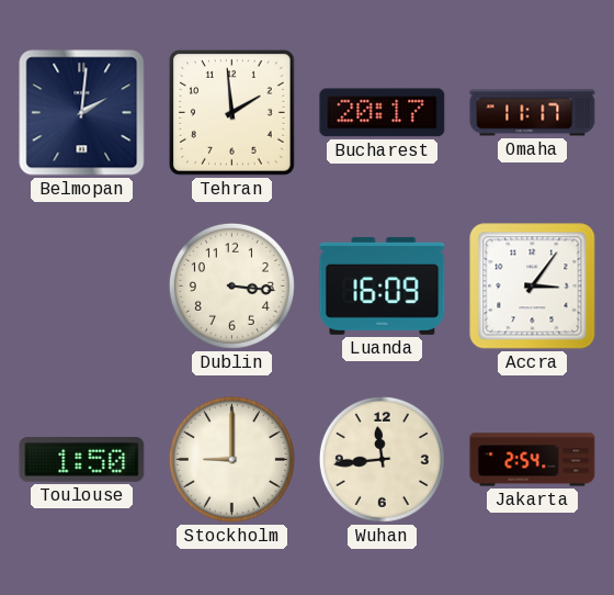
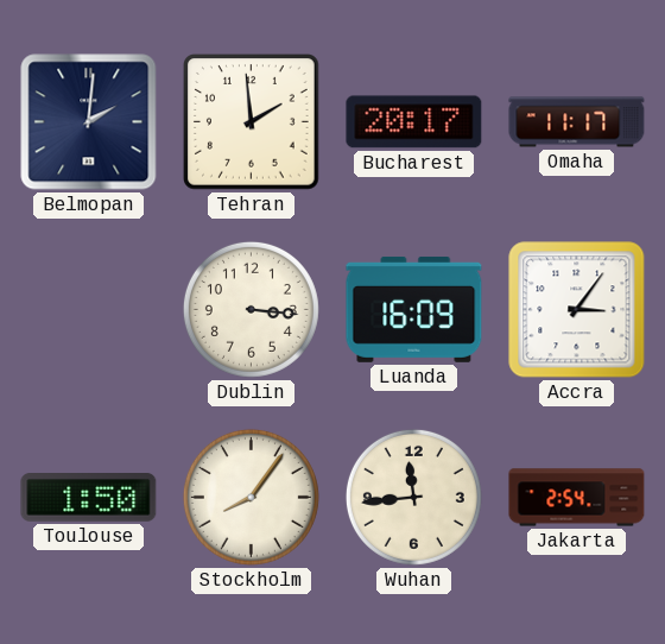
Stockholm: 9:00 -> 8:06 (251, 497)
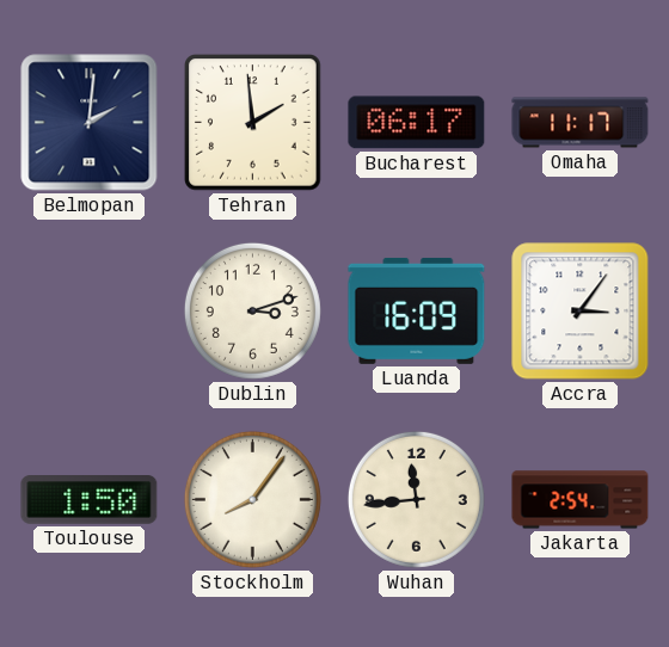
Bucharest: 20:17 -> 06:17 (417, 123)
Dublin: 3:16 -> 3:12 (252, 310)
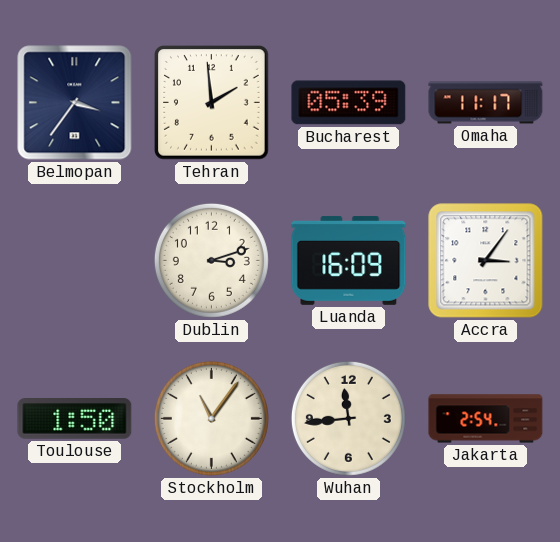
Belmopan: 2:01 -> 3:36 (75, 103)
Bucharest: 06:17 -> 05:39 (349, 103)
Stockholm: 8:06 -> 11:06 (211, 418)
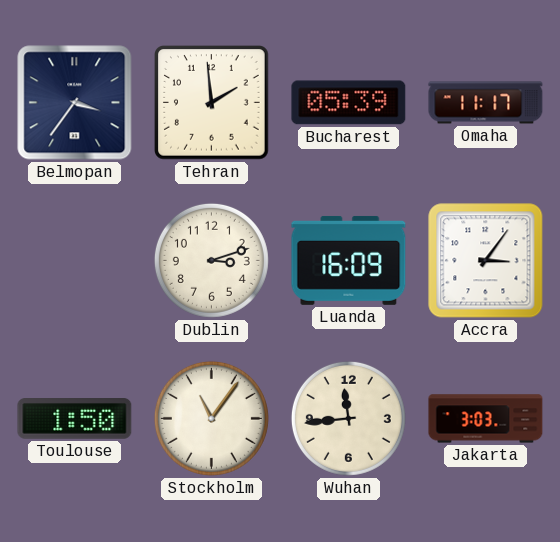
Jakarta: 2:54 -> 3:03 (486, 419)
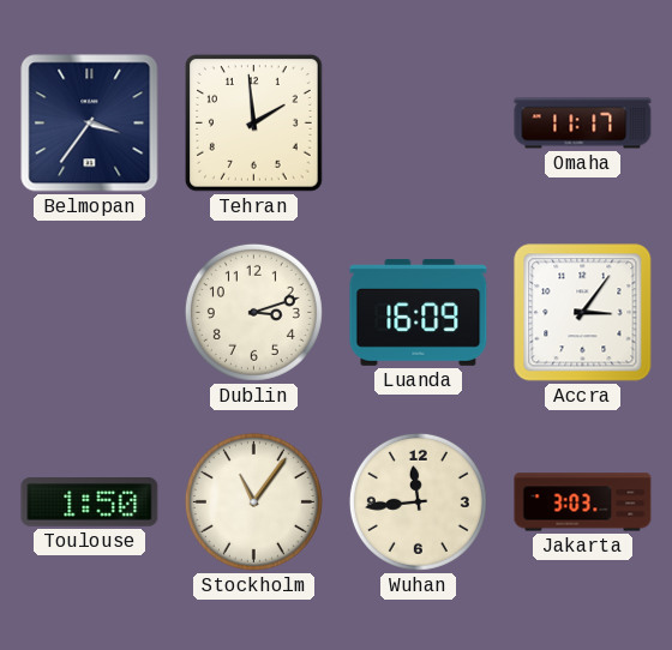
Bucharest: 05:39 -> none (349, 103)
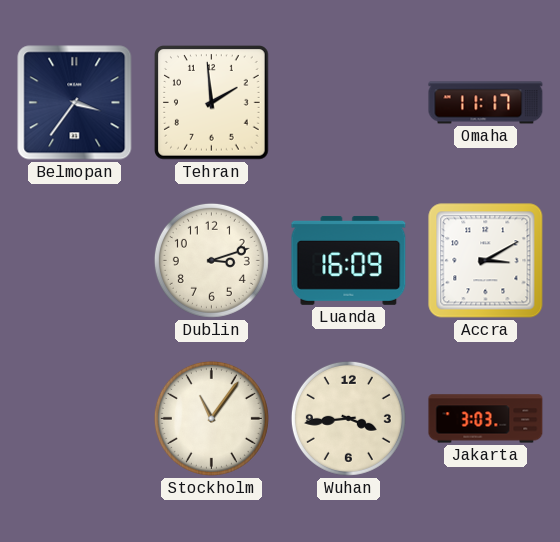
Accra: 3:06 -> 3:10 (486, 261)
Toulouse: 1:50 -> none (90, 502)
Wuhan: 11:44 -> 3:44 (348, 418)
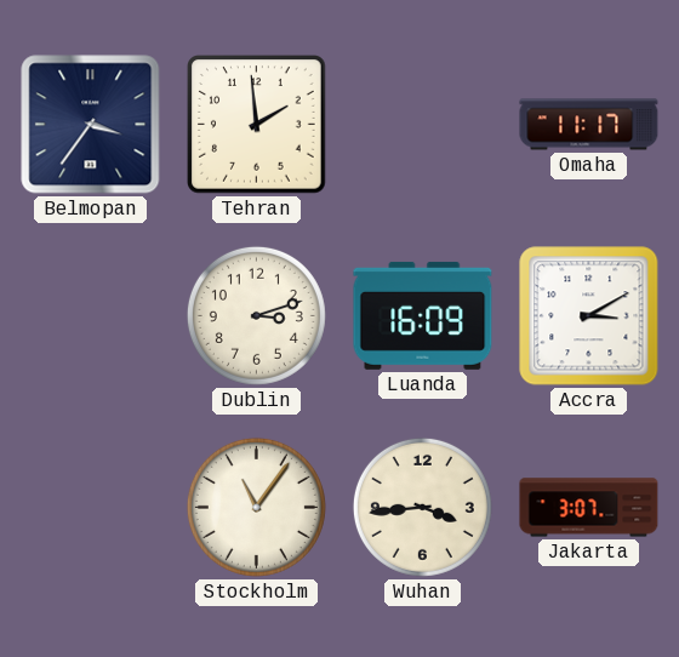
Jakarta: 3:03 -> 3:07 (589, 508)
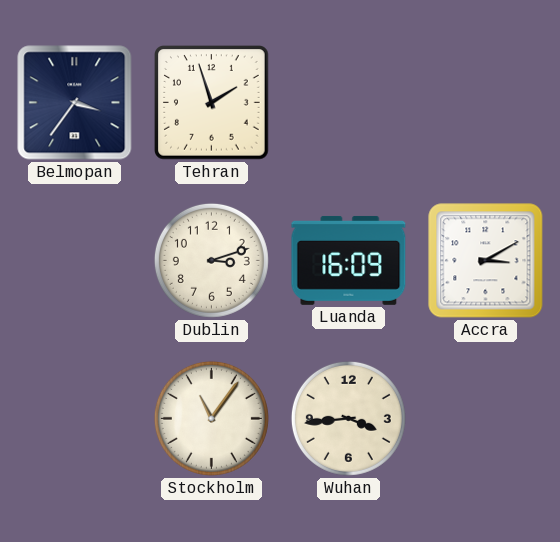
Tehran: 1:59 -> 1:57 (212, 103)
Omaha: 11:17 -> none (589, 125)
Jakarta: 3:07 -> none (589, 508)
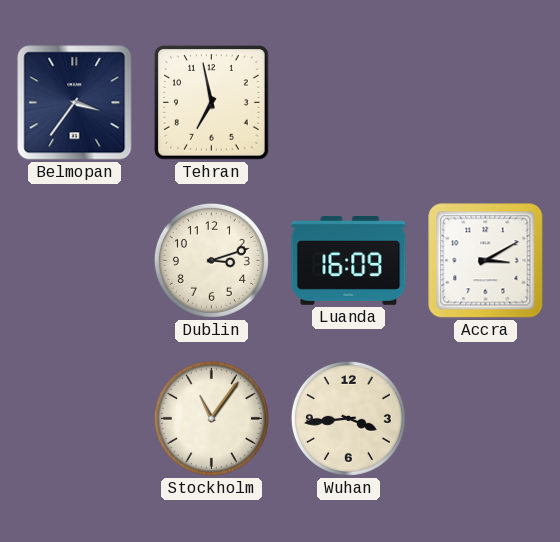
Tehran: 1:57 -> 6:58 (212, 103)
